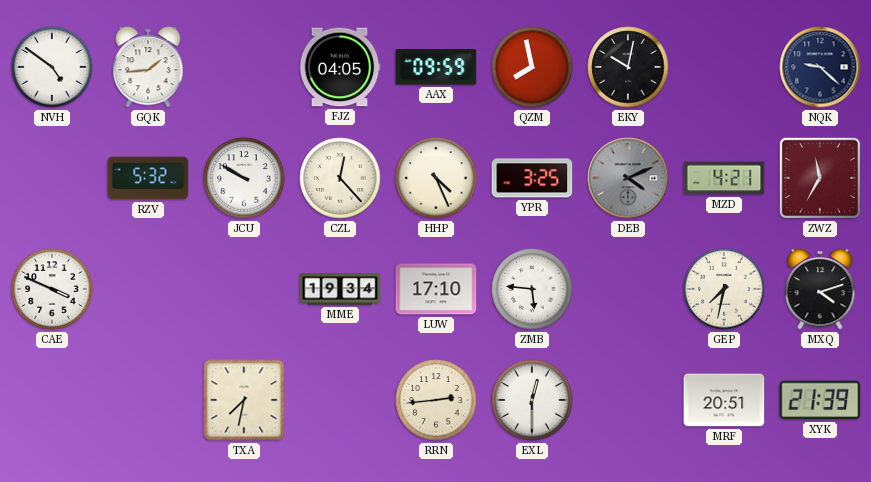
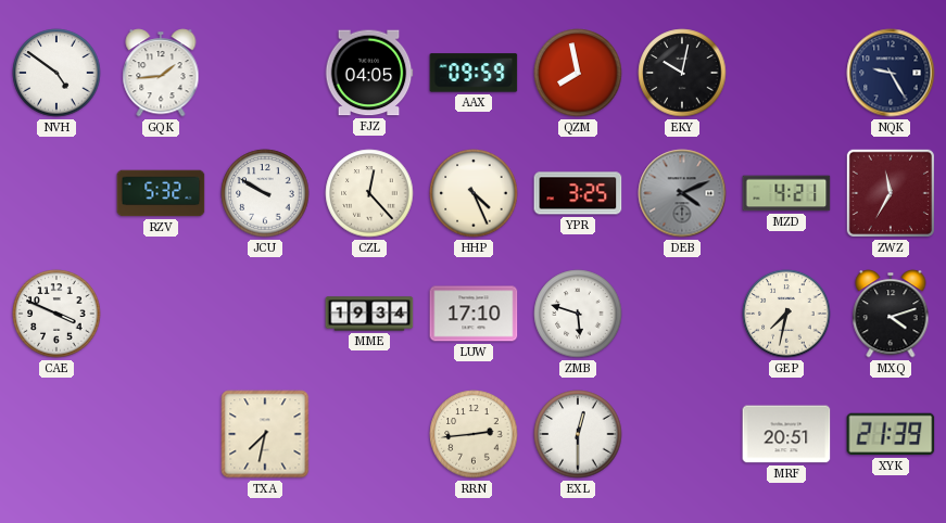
NQK: 9:22 -> 9:25 (891, 73)
ZMB: 5:46 -> 5:48 (578, 314)
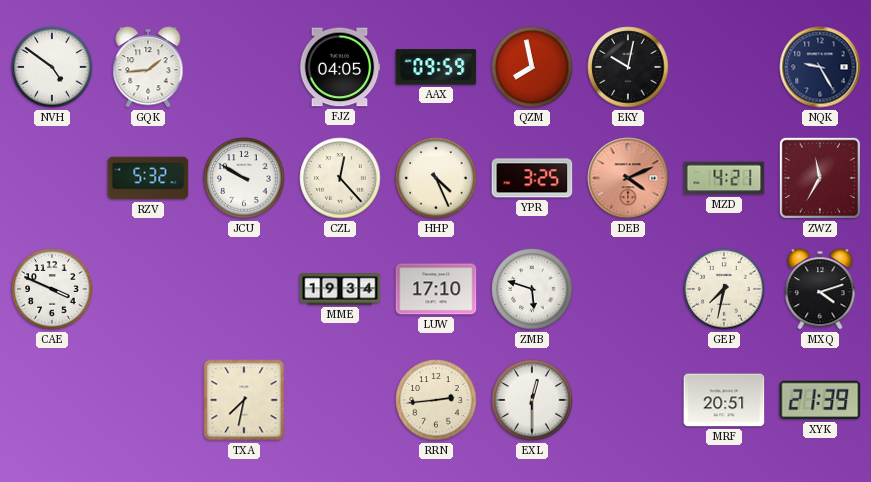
DEB dial: grey -> salmon (628, 178)
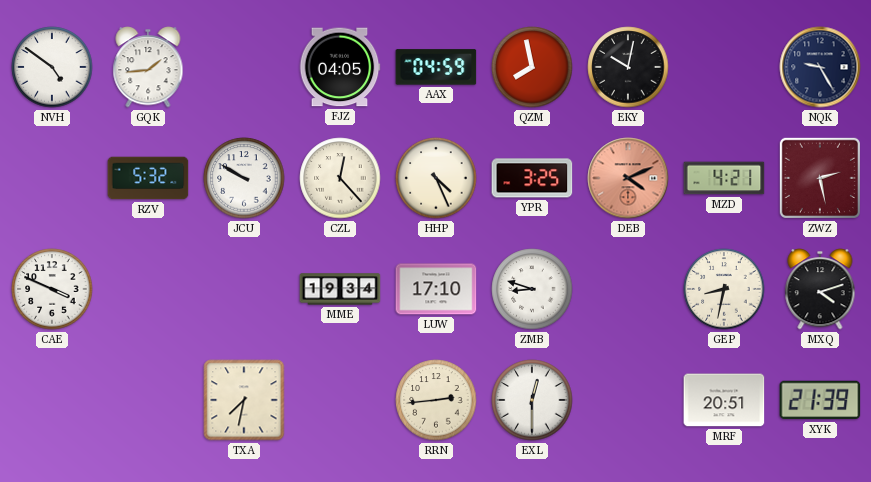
AAX: 09:59 -> 04:59 (436, 67)
ZWZ: 11:35 -> 2:28 (820, 178)
ZMB: 5:48 -> 8:48 (532, 289)
GEP: 7:32 -> 8:32 (724, 289)
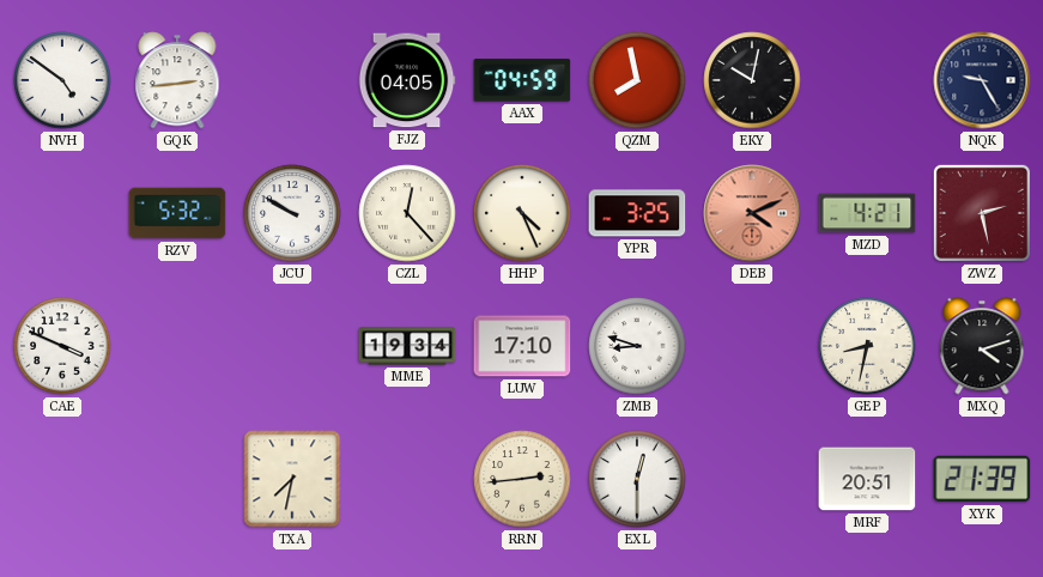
GQK: 1:44 -> 2:44 (177, 80)
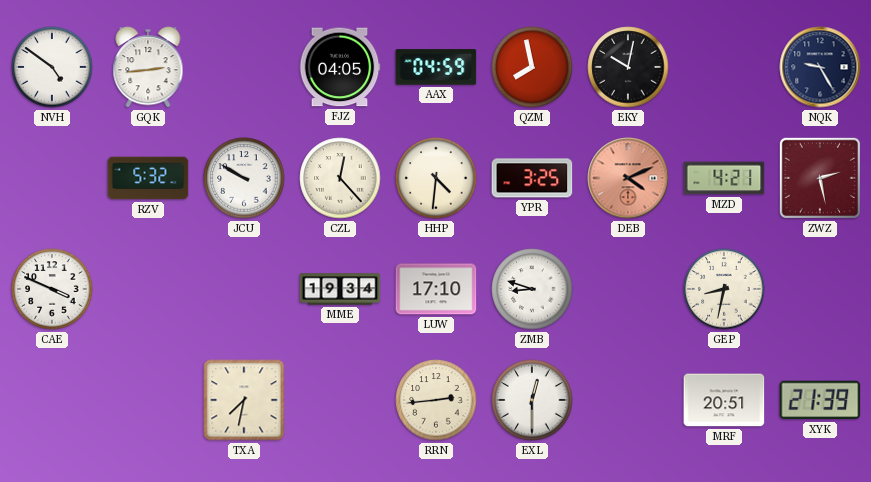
HHP: 4:26 -> 4:31 (436, 178)
MXQ: 4:12 -> none (982, 346)
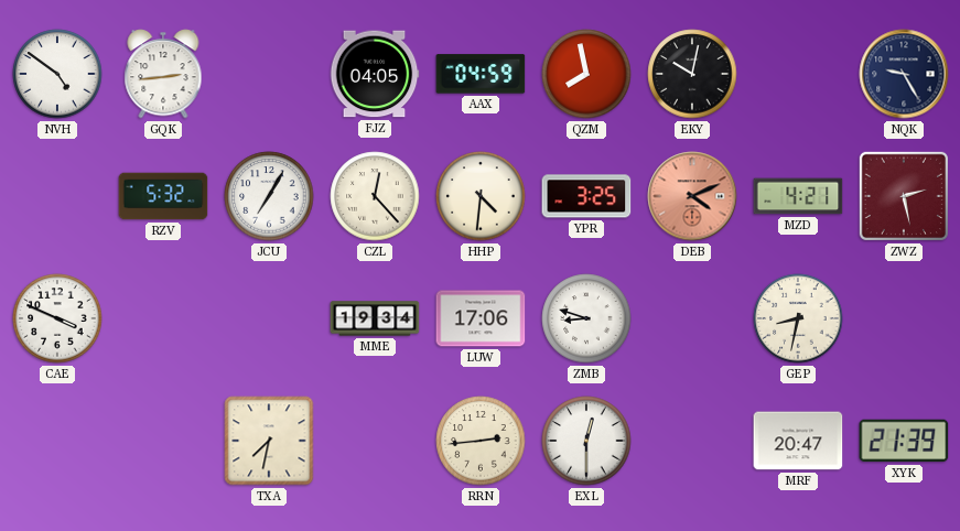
JCU: 9:50 -> 7:05 (269, 196)
LUW: 17:10 -> 17:06 (481, 318)
MRF: 20:51 -> 20:47 (798, 441)
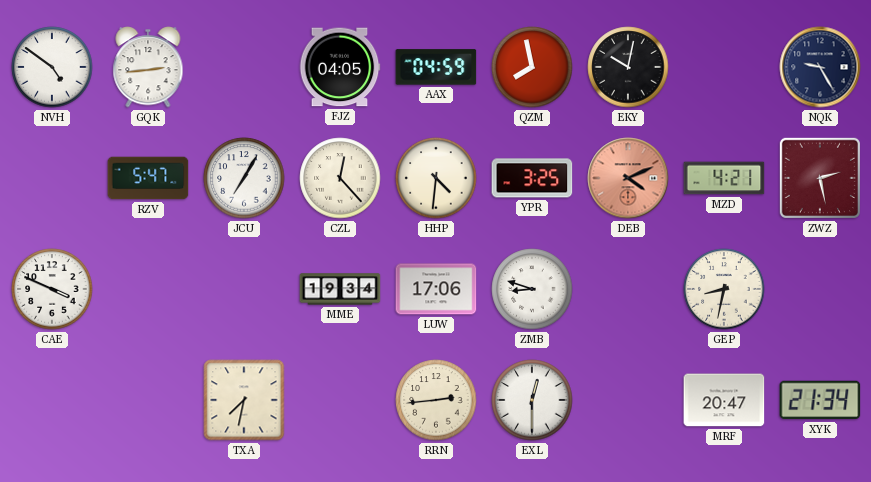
RZV: 5:32 -> 5:47 (148, 178)
XYK: 21:39 -> 21:34 (820, 400)
